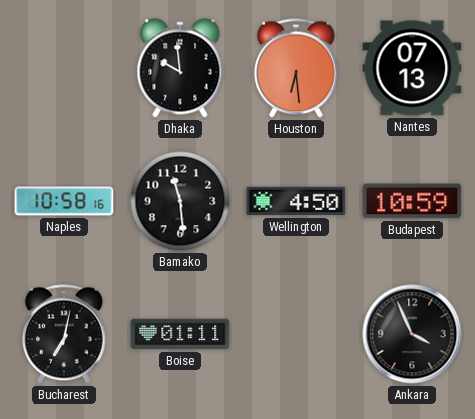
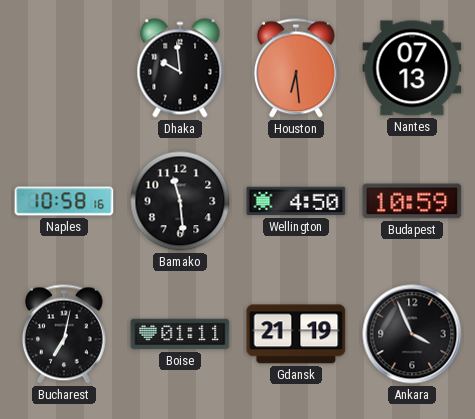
Gdansk: none -> 21:19 (296, 334)
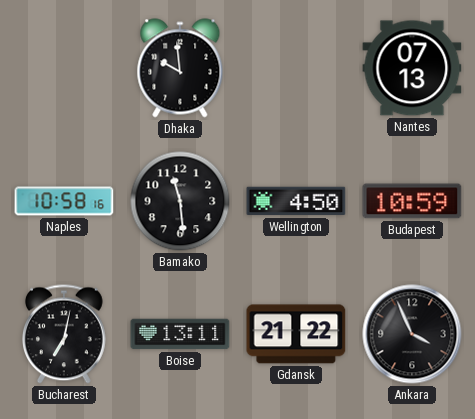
Houston: 6:29 -> none (297, 68)
Boise: 01:11 -> 13:11 (180, 334)
Gdansk: 21:19 -> 21:22 (296, 334)
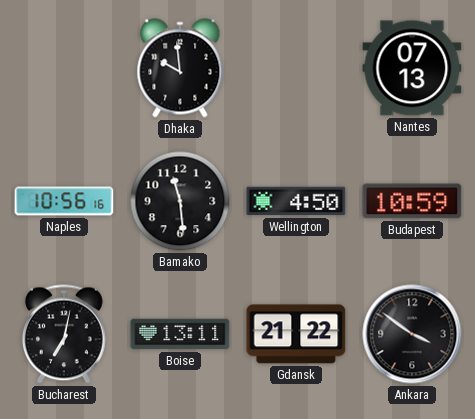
Naples: 10:58 -> 10:56 (64, 201)
Ankara: 3:56 -> 3:51 (412, 334)
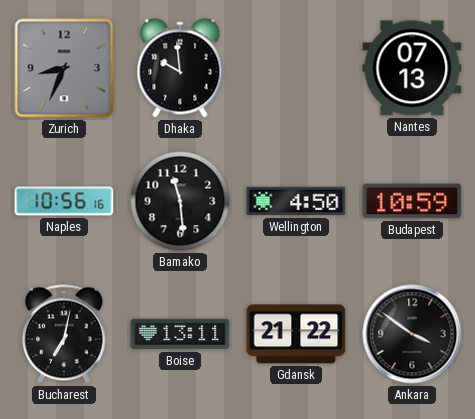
Zurich: none -> 8:34 (64, 68)
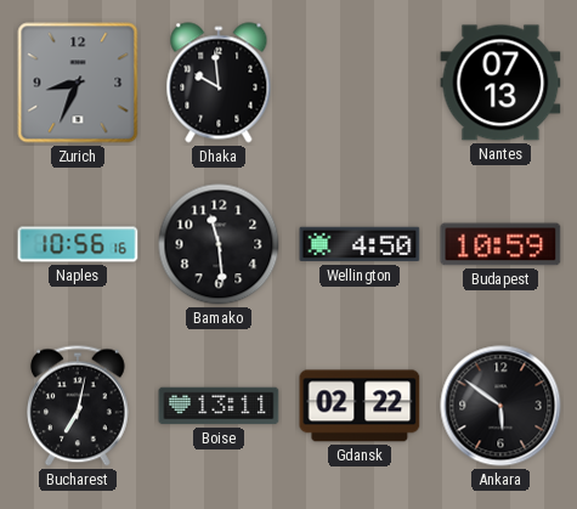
Gdansk: 21:22 -> 02:22 (360, 406)
Ankara: 3:51 -> 5:51 (500, 406)
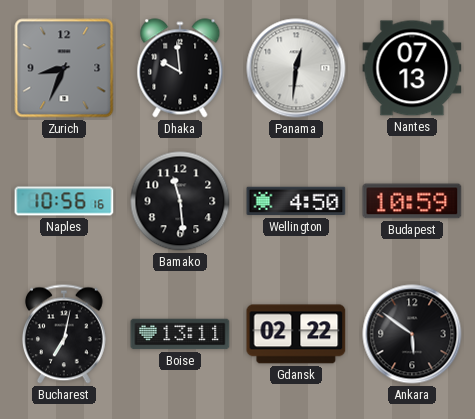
Panama: none -> 12:31 (296, 68)
